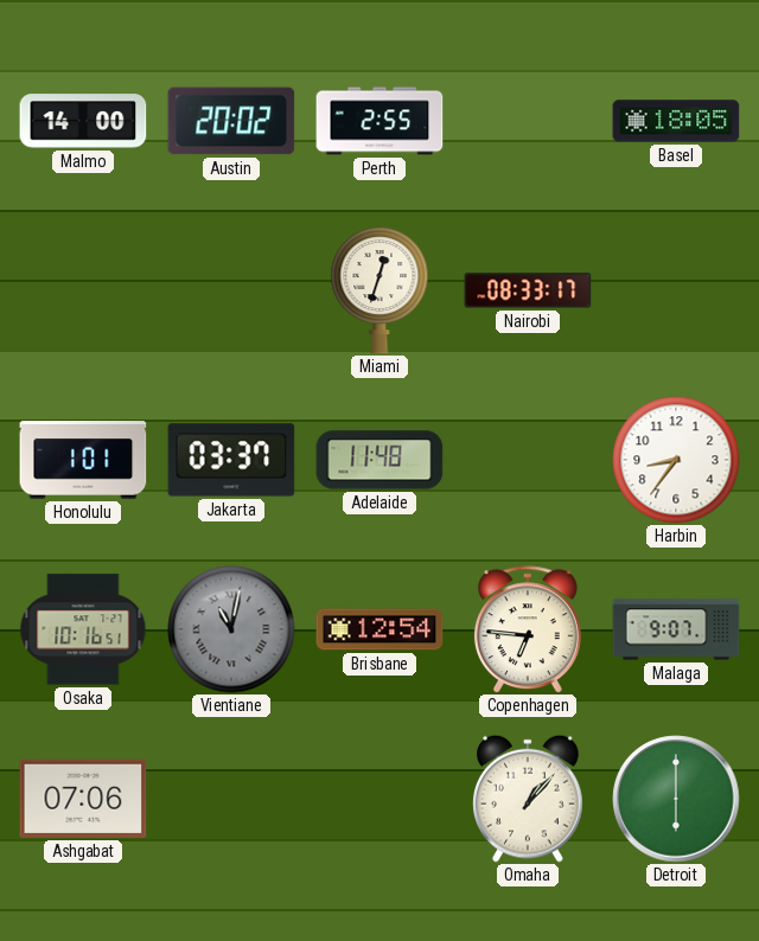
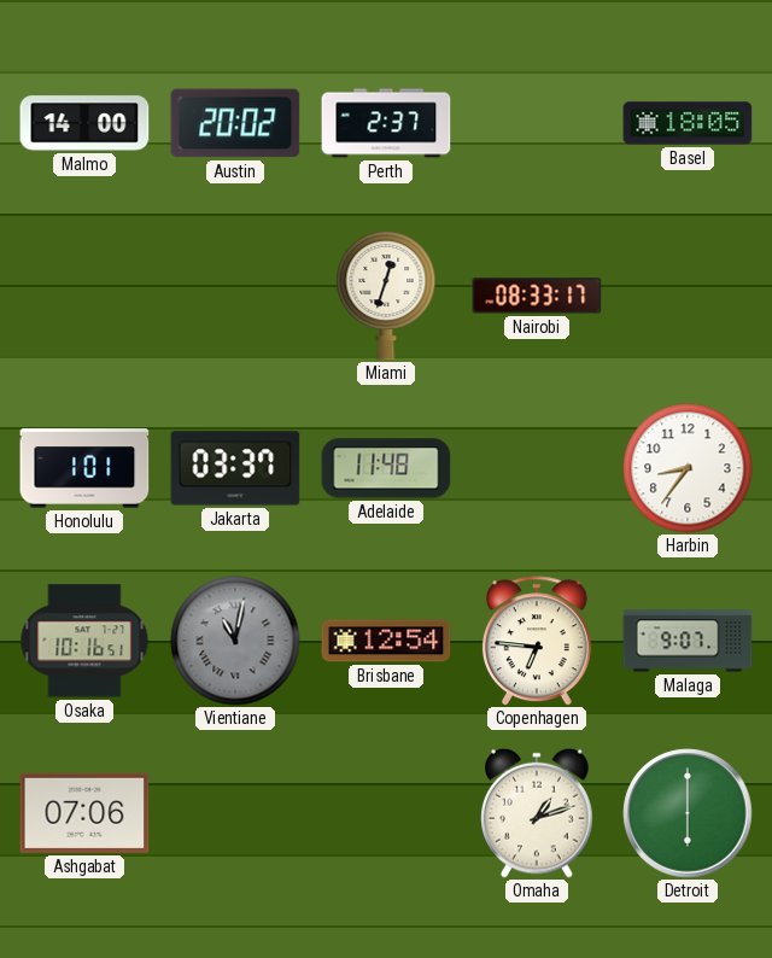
Perth: 2:55 -> 2:37 (386, 123)
Omaha: 1:07 -> 1:12 (538, 813)
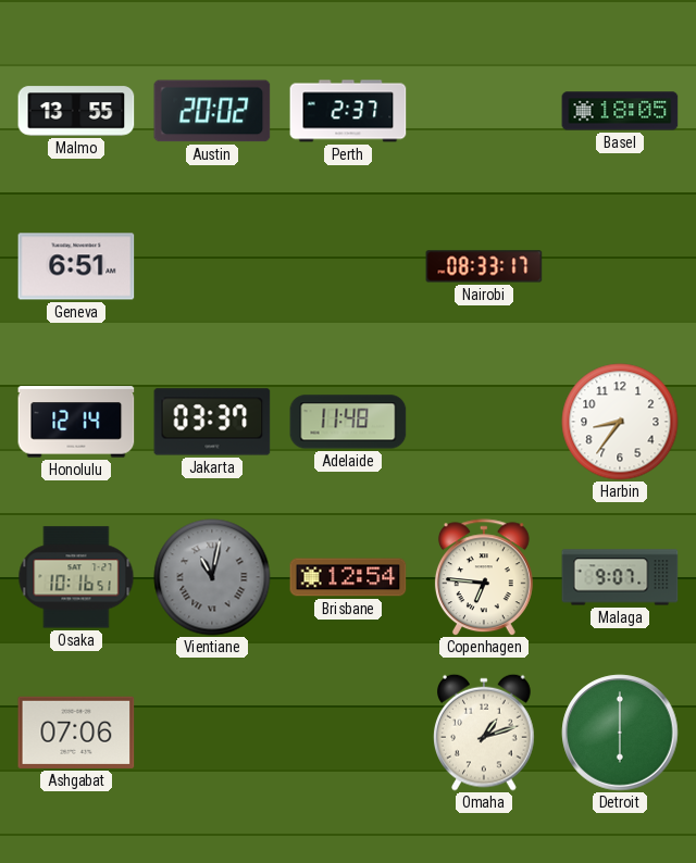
Malmo: 14:00 -> 13:55 (76, 111)
Geneva: none -> 6:51 (76, 266)
Miami: 12:33 -> none (386, 296)
Honolulu: 1:01 -> 12:14 (76, 422)
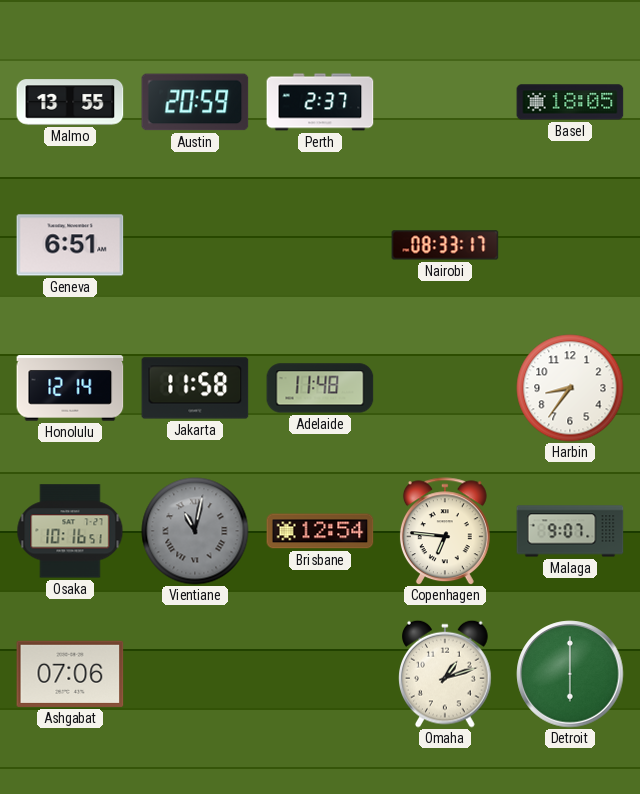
Austin: 20:02 -> 20:59 (195, 102)
Jakarta: 03:37 -> 11:58 (195, 388)
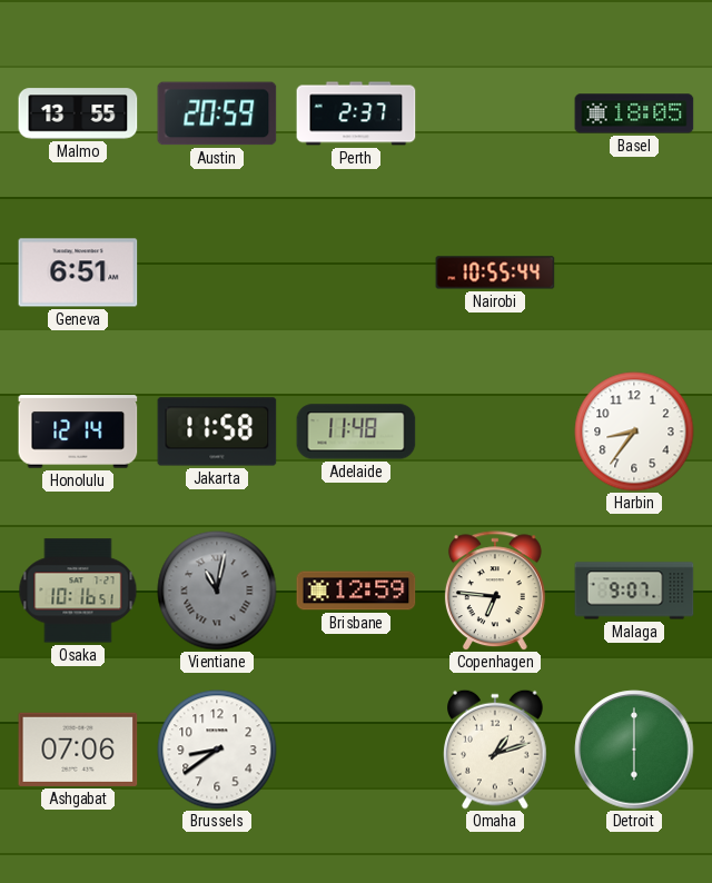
Nairobi: 08:33 -> 10:55 (495, 272)
Brisbane: 12:54 -> 12:59 (356, 591)
Brussels: none -> 8:39 (217, 750)
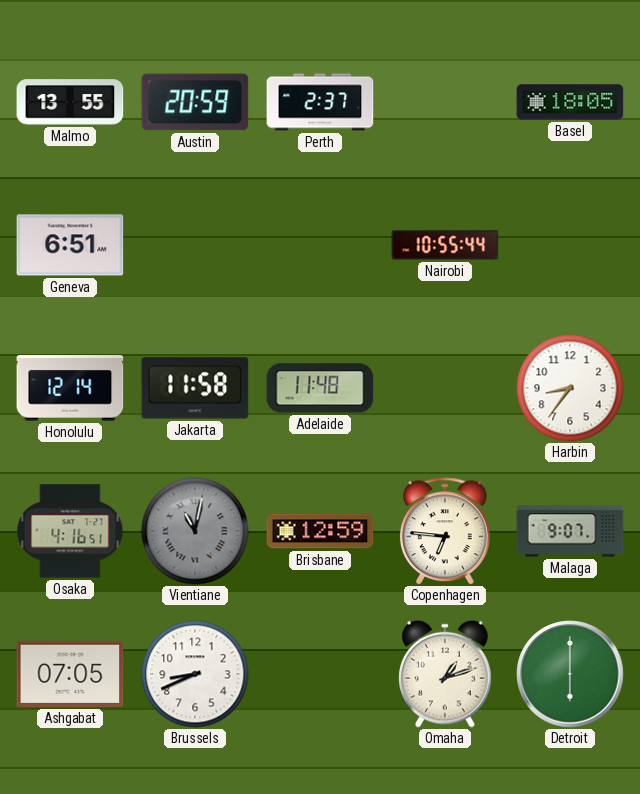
Osaka: 10:16 -> 4:16 (70, 531)
Ashgabat: 07:06 -> 07:05 (70, 674)
Brussels: 8:39 -> 8:41 (195, 674)
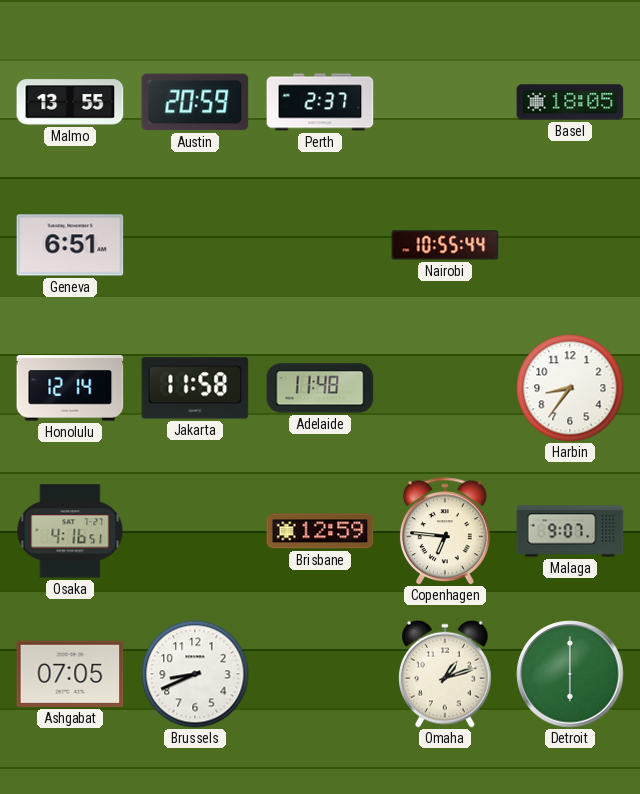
Vientiane: 11:02 -> none (195, 531)
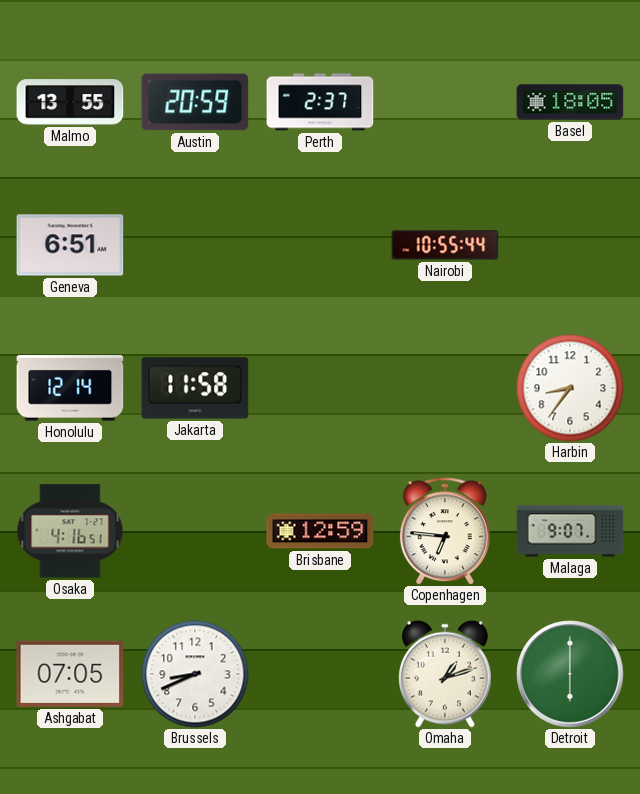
Adelaide: 11:48 -> none (320, 388)
